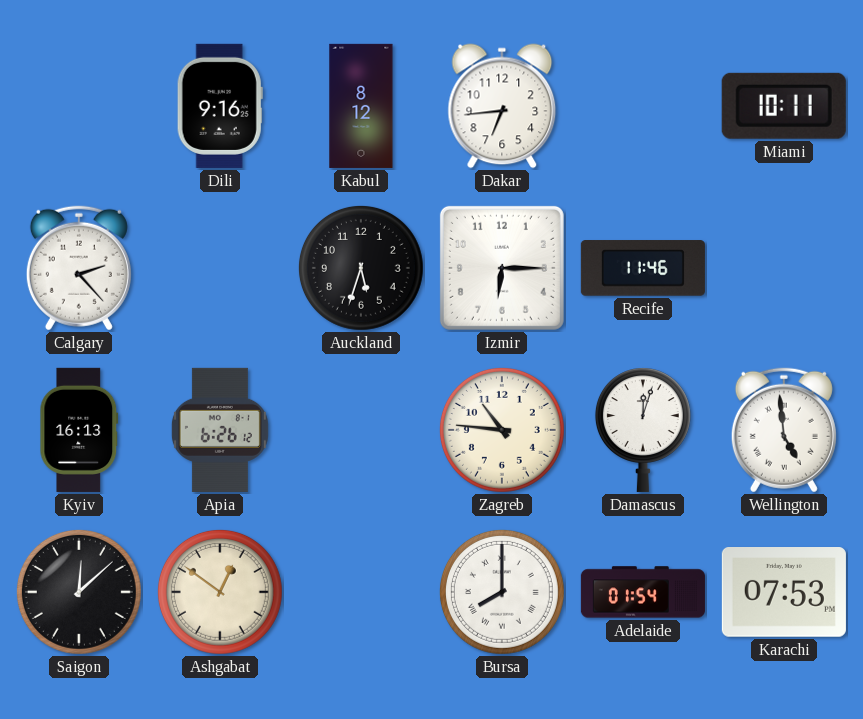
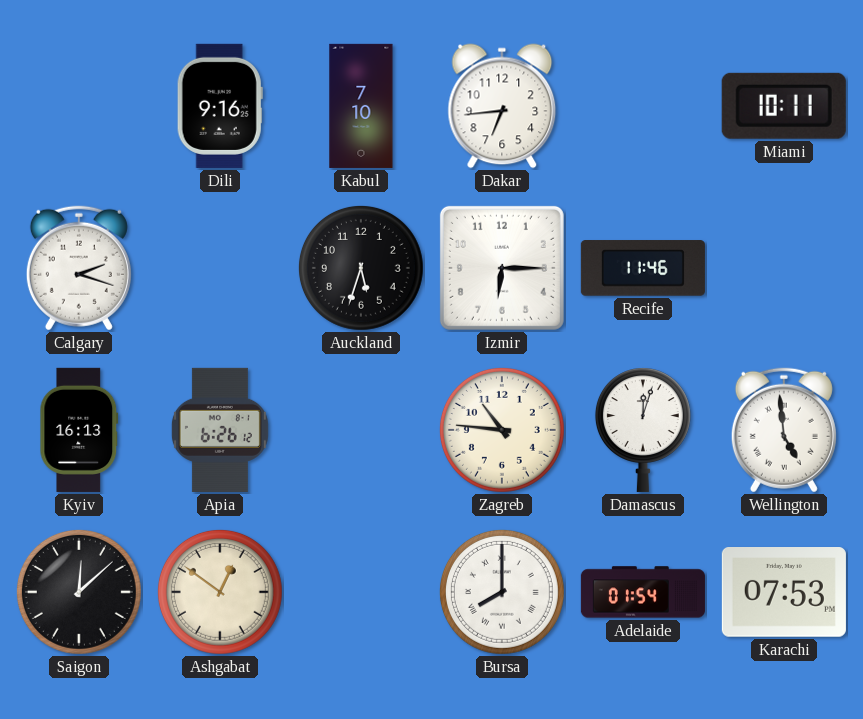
Kabul: 8:12 -> 7:10 (361, 106)
Calgary: 2:23 -> 2:18 (79, 268)
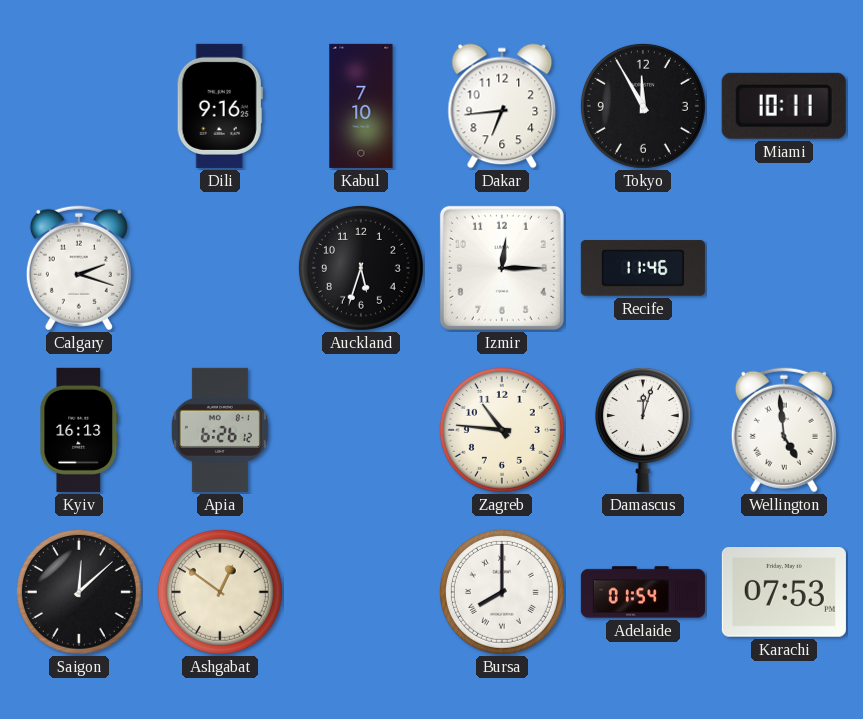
Tokyo: none -> 11:55 (643, 106)
Izmir: 6:15 -> 12:15 (502, 268)
